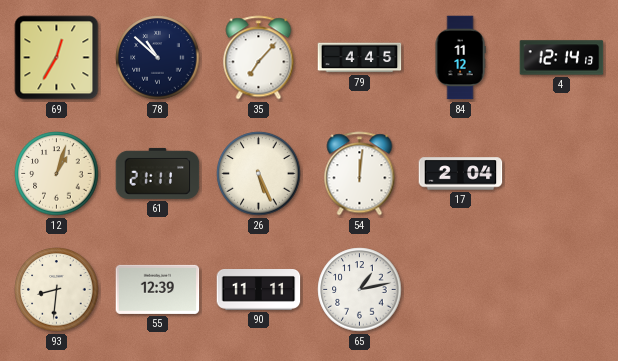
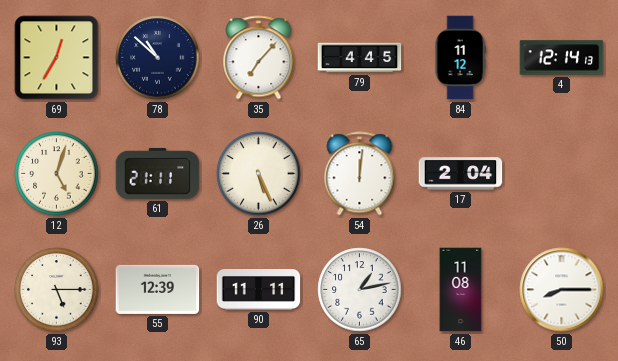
12: 1:03 -> 5:03 (57, 174)
93: 8:31 -> 5:15 (57, 290)
46: none -> 11:08 (461, 290)
50: none -> 8:15 (562, 290)
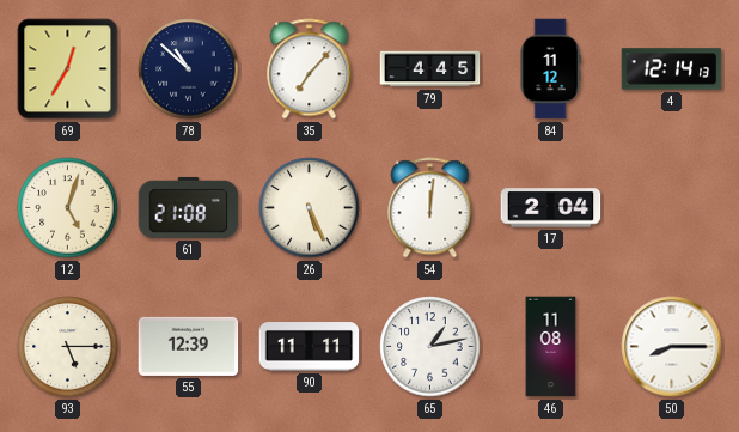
61: 21:11 -> 21:08 (189, 207)
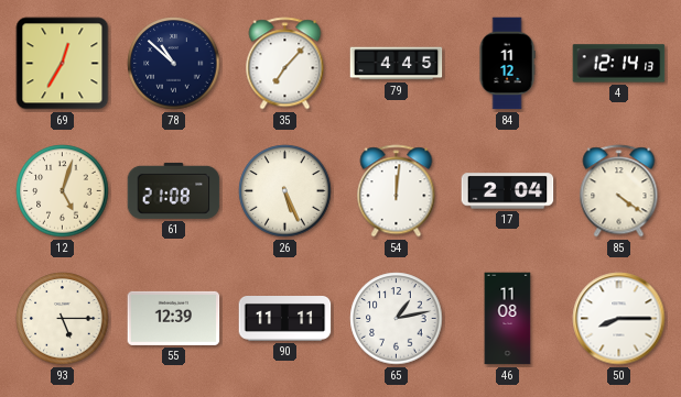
85: none -> 4:21 (619, 191)
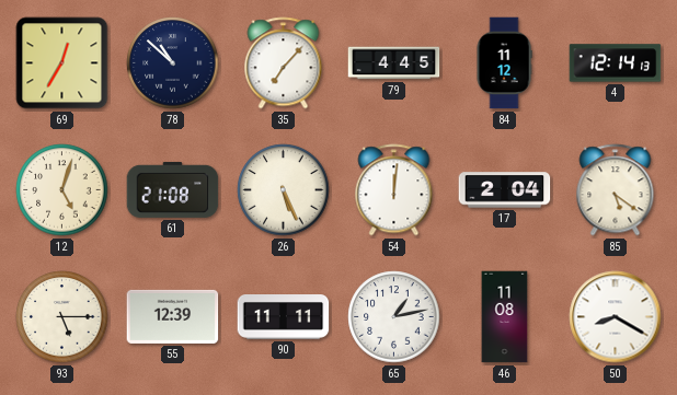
85: 4:21 -> 5:21 (616, 190)
50: 8:15 -> 8:20 (616, 317)
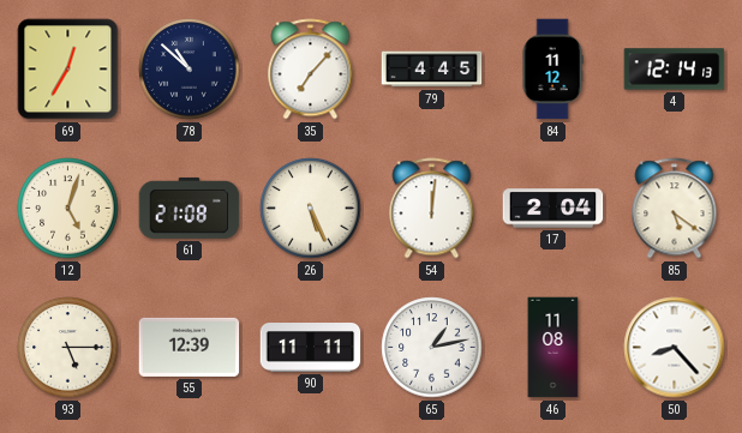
50: 8:20 -> 8:23 (675, 348)
